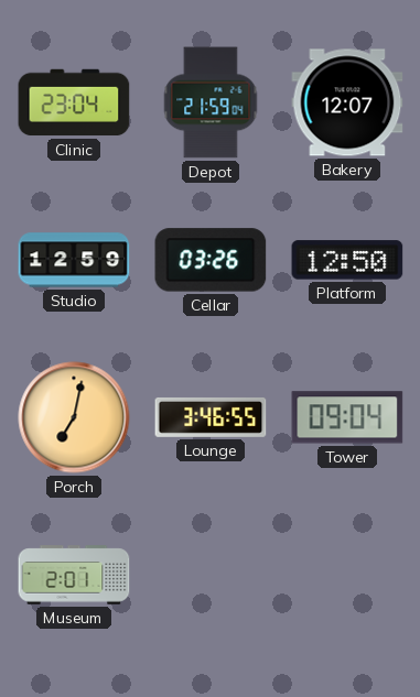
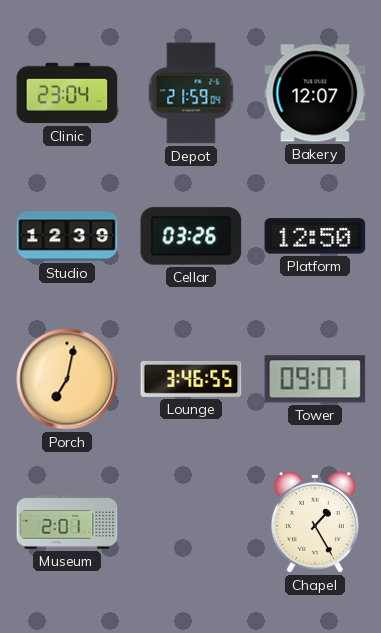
Studio: 12:59 -> 12:39 (67, 236)
Tower: 09:04 -> 09:07 (315, 379)
Chapel: none -> 1:25 (315, 522)
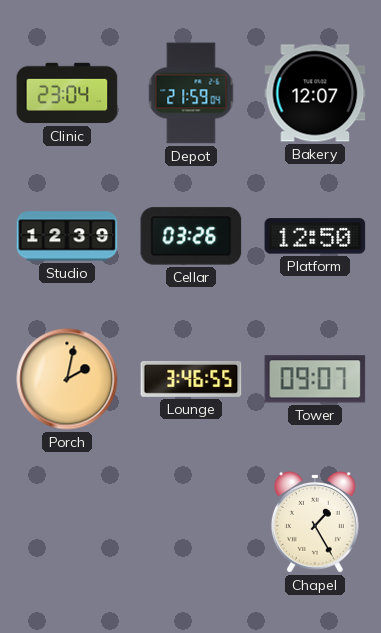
Porch: 7:02 -> 2:02 (67, 379)
Museum: 2:01 -> none (67, 522)
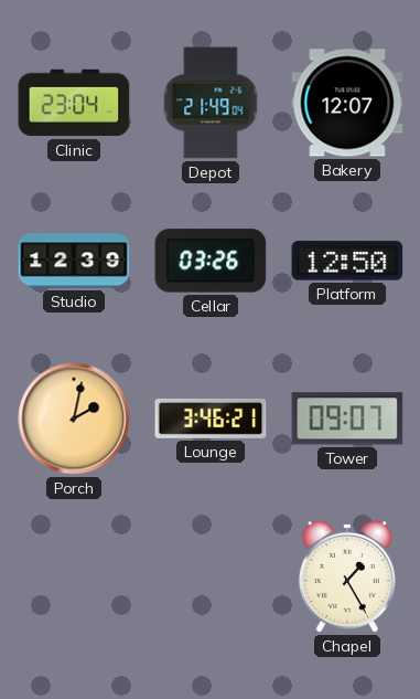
Depot: 21:59 -> 21:49 (211, 103)
Lounge: 3:46:55 -> 3:46:21 (211, 419)
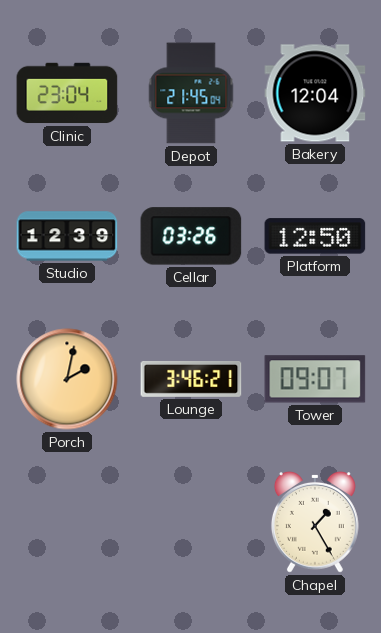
Depot: 21:49 -> 21:45 (191, 93)
Bakery: 12:07 -> 12:04 (315, 93)
